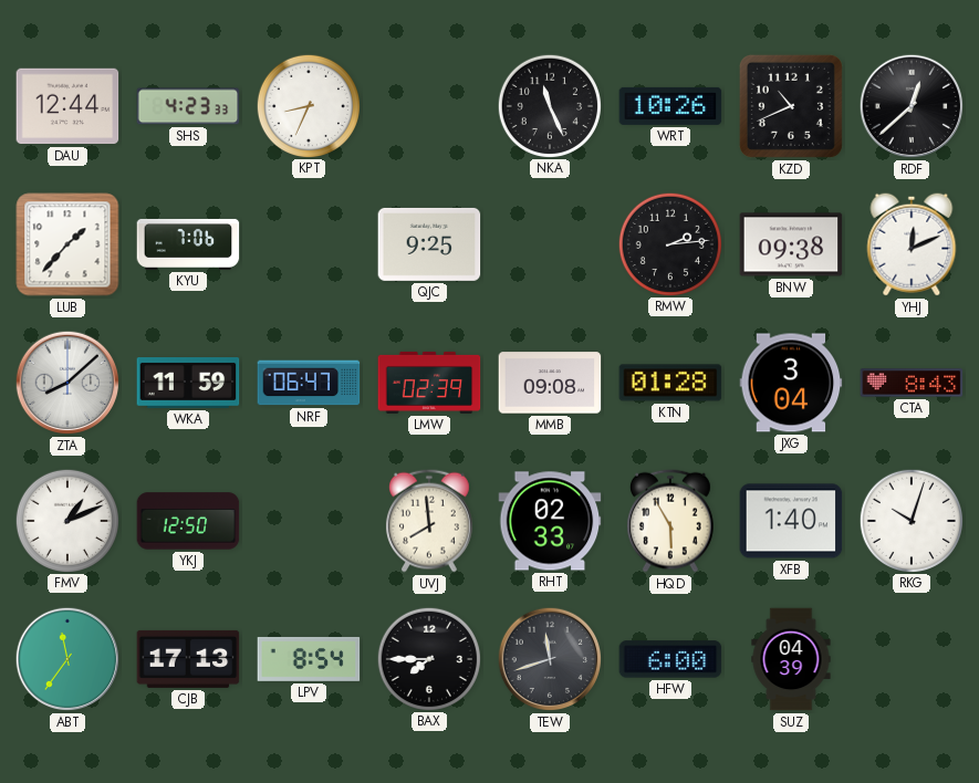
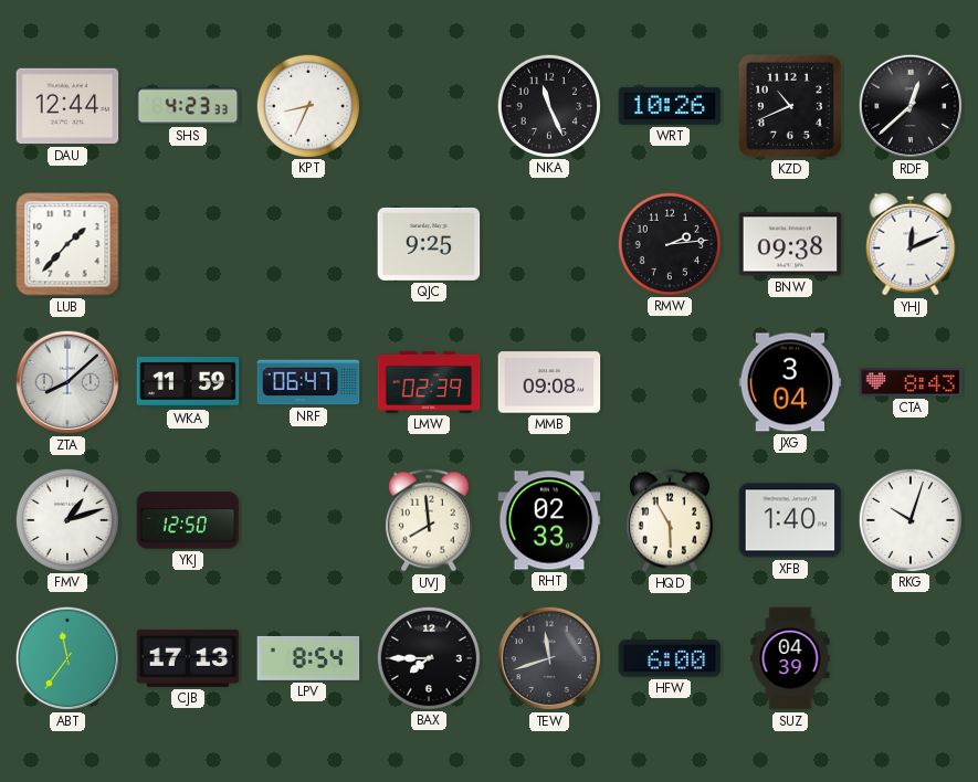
KYU: 7:06 -> none (188, 244)
KTN: 01:28 -> none (670, 383)
FMV: 1:11 -> 1:12 (66, 519)
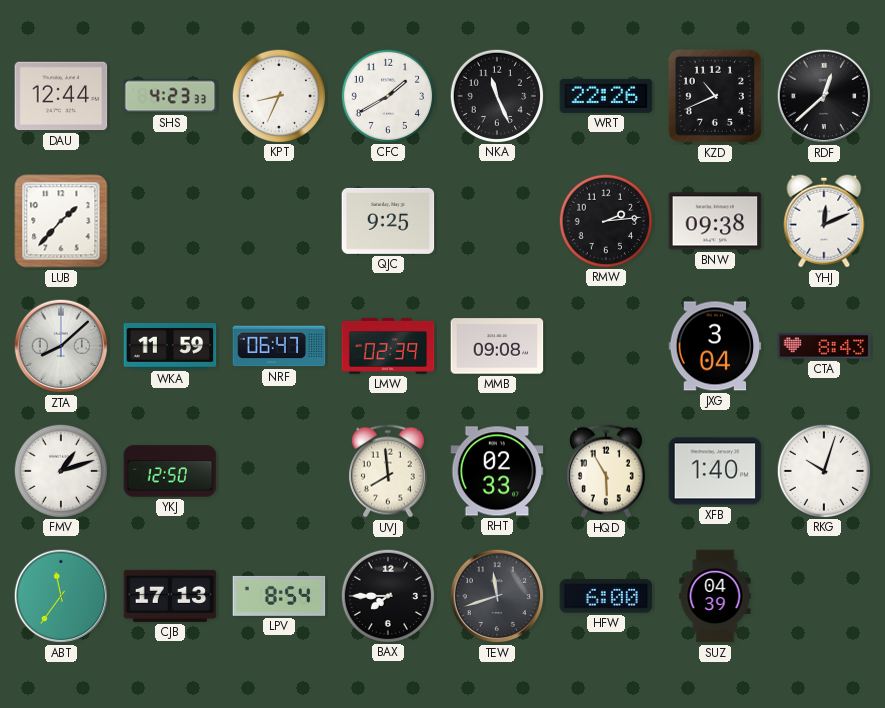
CFC: none -> 1:40 (387, 95)
WRT: 10:26 -> 22:26 (606, 96)
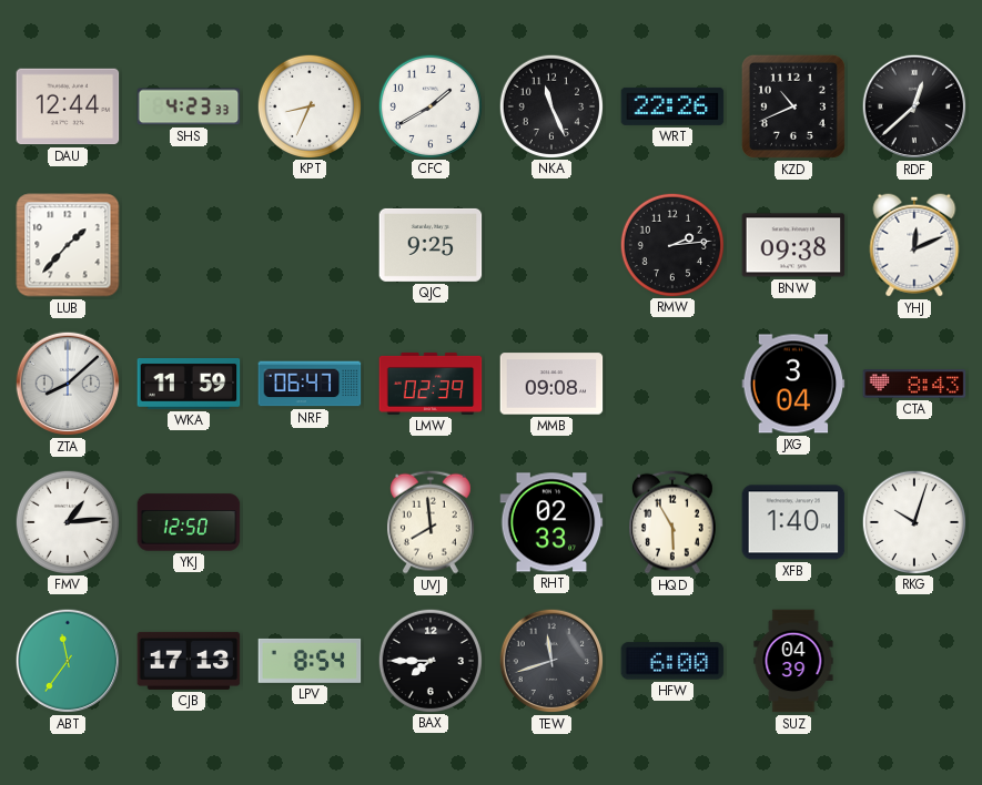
FMV: 1:12 -> 1:14 (67, 521)
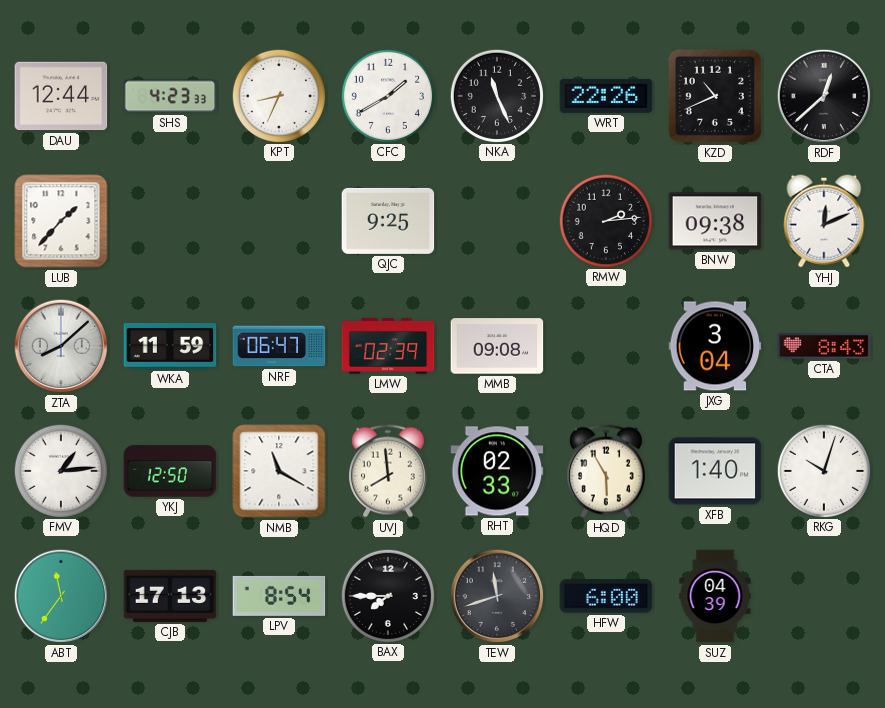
NMB: none -> 11:20 (279, 471)
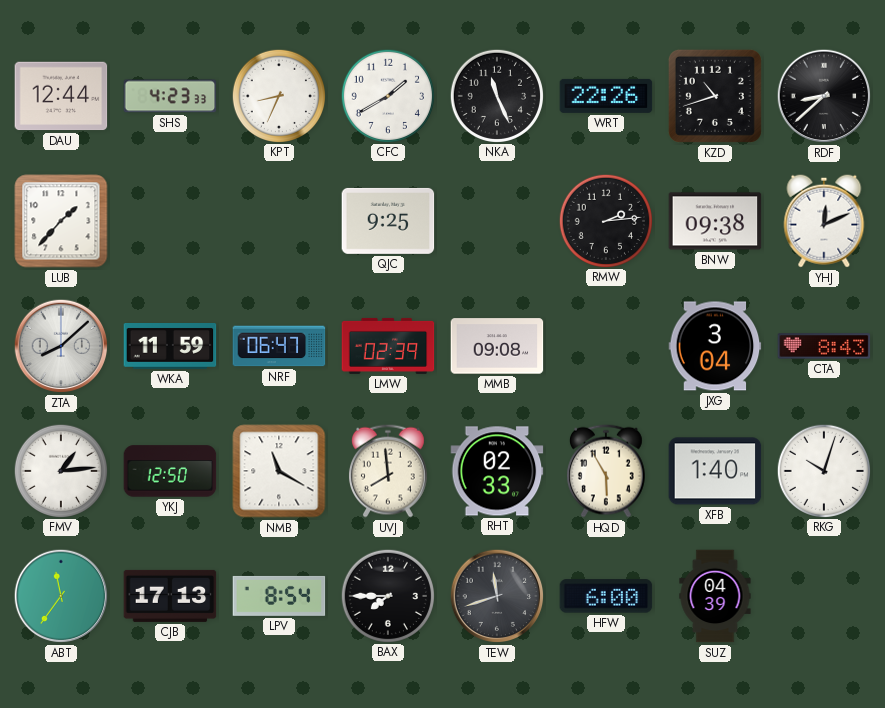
KZD: 10:41 -> 10:42 (715, 96)
RDF: 12:38 -> 8:38 (824, 96)
